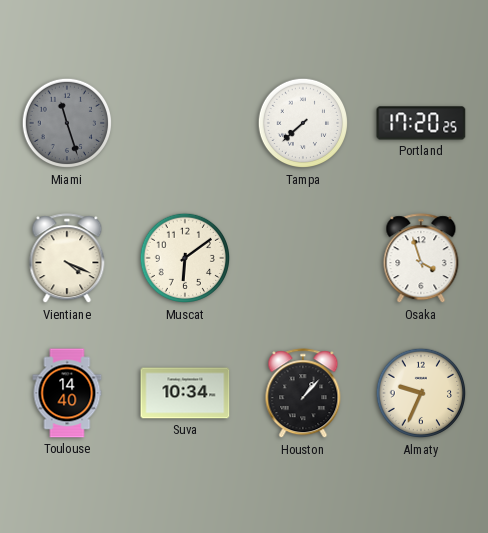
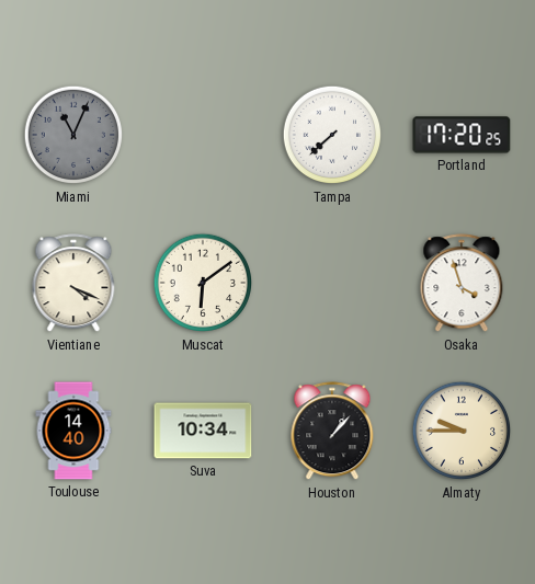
Miami: 11:27 -> 11:04 (73, 135)
Almaty: 9:34 -> 9:45 (462, 431)
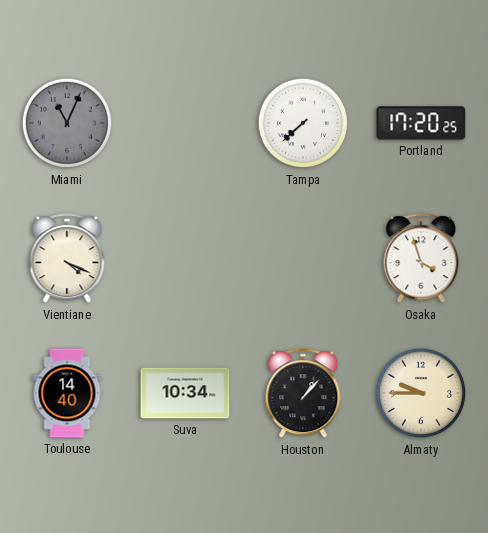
Muscat: 6:09 -> none (203, 283)
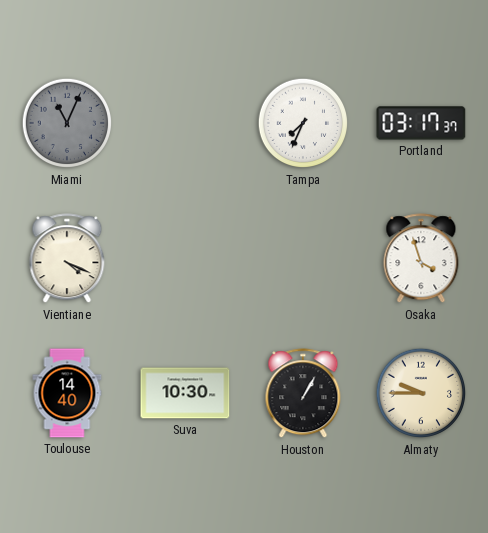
Tampa: 7:38 -> 7:34 (303, 123)
Portland: 17:20 -> 03:17 (421, 123)
Suva: 10:34 -> 10:30 (185, 393)
Houston: 1:07 -> 1:05 (303, 394)
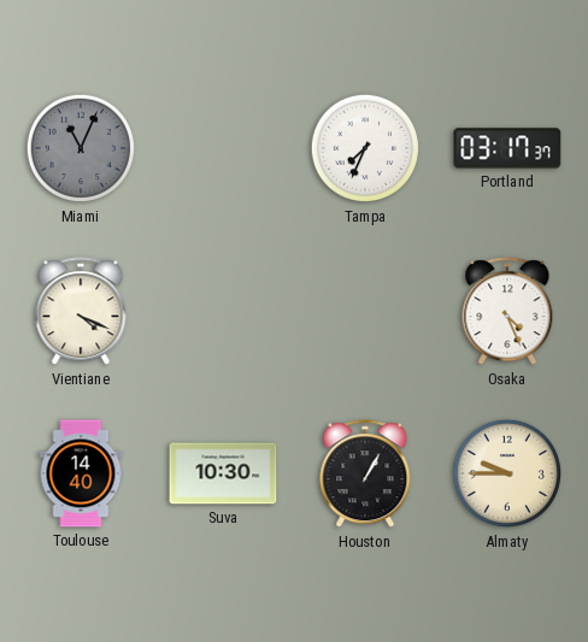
Osaka: 3:57 -> 4:26 (507, 312)
